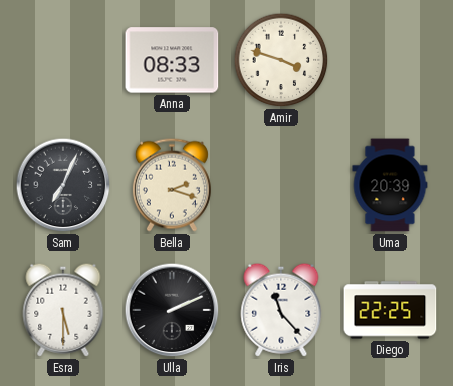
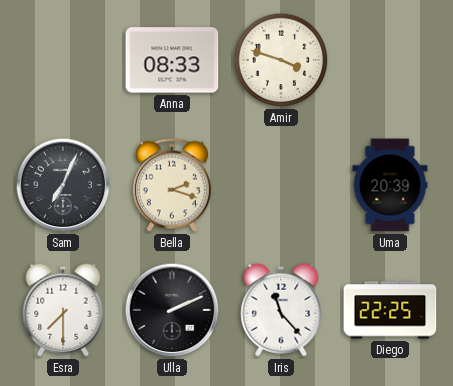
Esra: 5:30 -> 7:30 (63, 310)
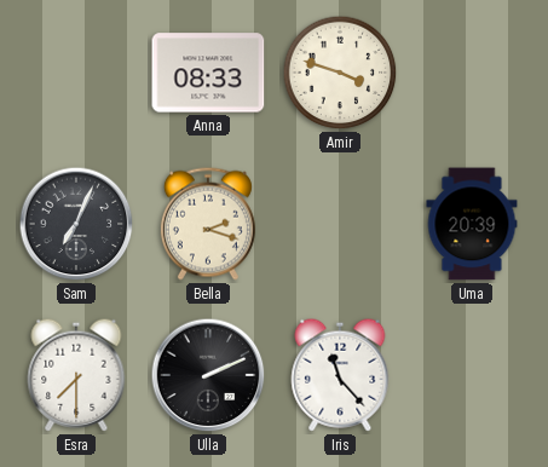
Diego: 22:25 -> none (390, 310)
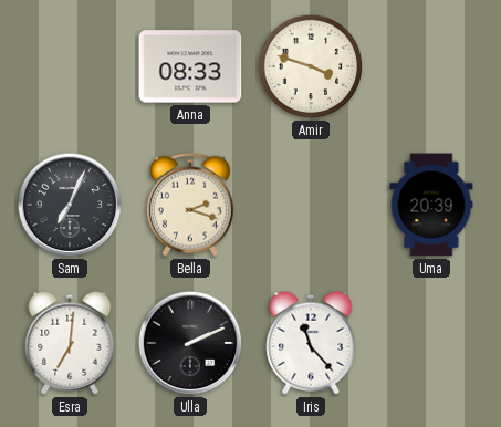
Esra: 7:30 -> 7:01 (70, 343)
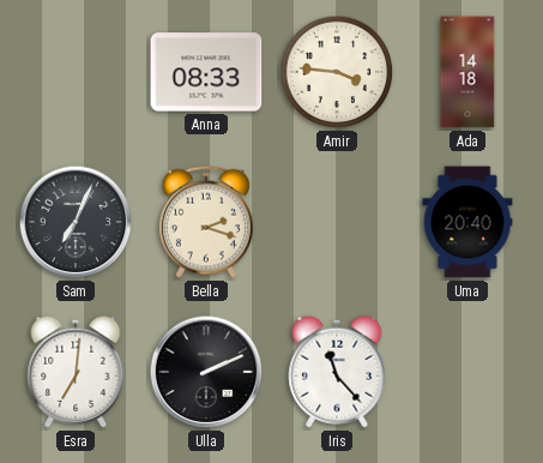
Amir: 3:48 -> 3:46 (337, 72)
Ada: none -> 14:18 (467, 72)
Uma: 20:39 -> 20:40 (467, 222)
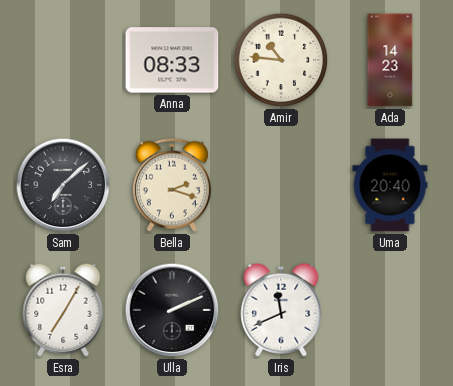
Amir: 3:46 -> 10:46 (281, 60)
Ada: 14:18 -> 14:23 (390, 60)
Sam: 7:04 -> 7:08 (63, 185)
Esra: 7:01 -> 7:05 (63, 310)
Iris: 11:23 -> 11:41 (281, 310)
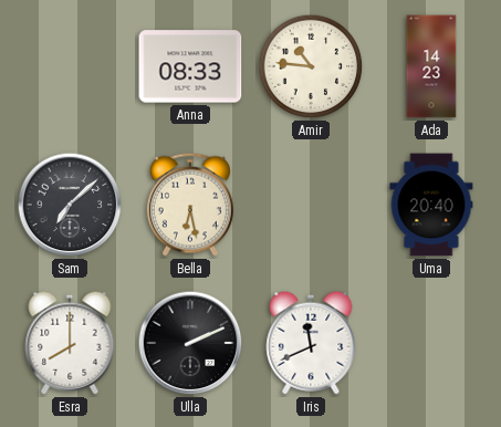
Bella: 2:18 -> 6:28 (190, 205)
Esra: 7:05 -> 8:00 (70, 343)
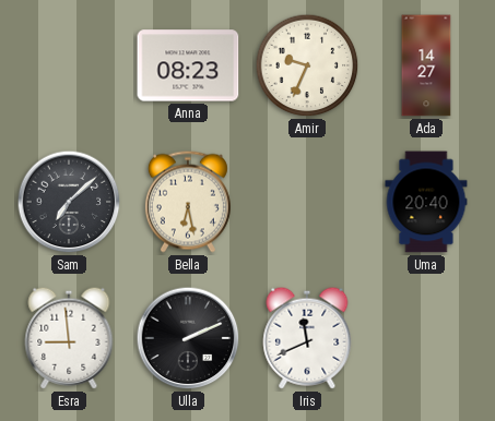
Anna: 08:33 -> 08:23 (188, 65)
Amir: 10:46 -> 9:34 (307, 65)
Ada: 14:23 -> 14:27 (426, 65)
Esra: 8:00 -> 8:59 (69, 338)
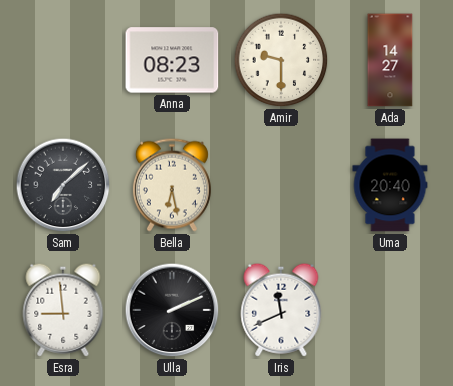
Amir: 9:34 -> 9:30 (281, 60)
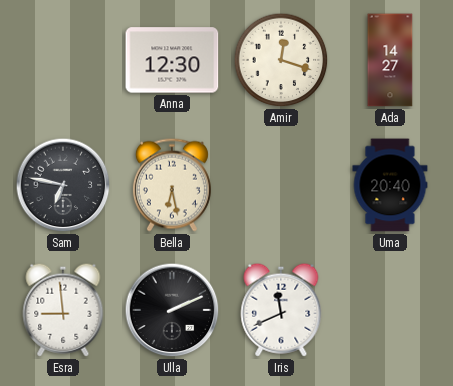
Anna: 08:23 -> 12:30 (172, 60)
Amir: 9:30 -> 12:18 (281, 60)
Sam: 7:08 -> 6:47 (63, 185)
